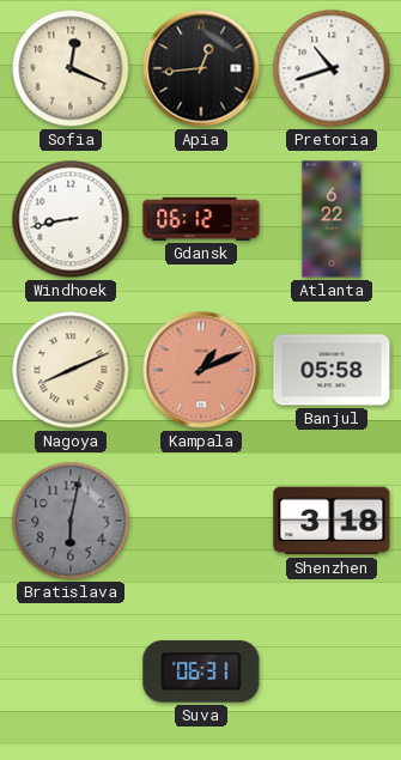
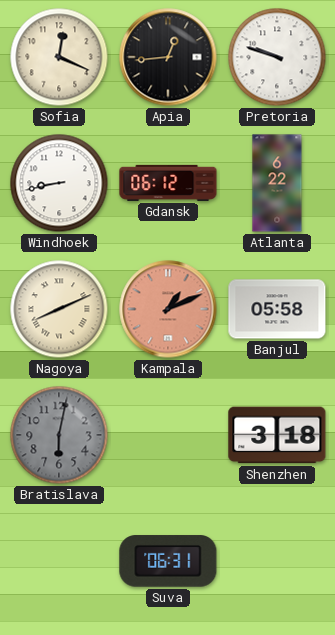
Pretoria: 10:42 -> 9:48 (277, 57)
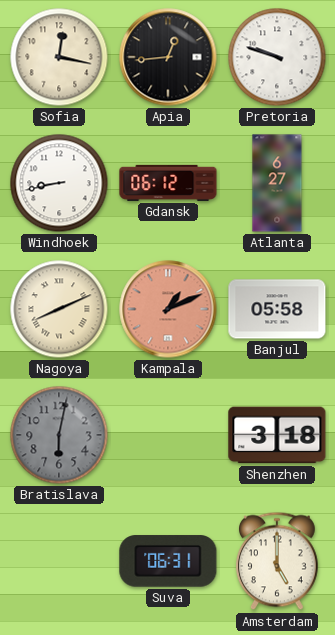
Sofia: 12:19 -> 12:17 (59, 57)
Atlanta: 6:22 -> 6:27 (277, 183)
Amsterdam: none -> 5:00 (278, 561)
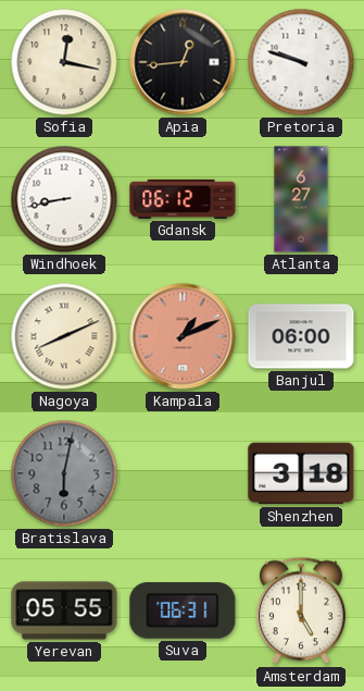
Banjul: 05:58 -> 06:00 (301, 336)
Yerevan: none -> 05:55 (64, 610)
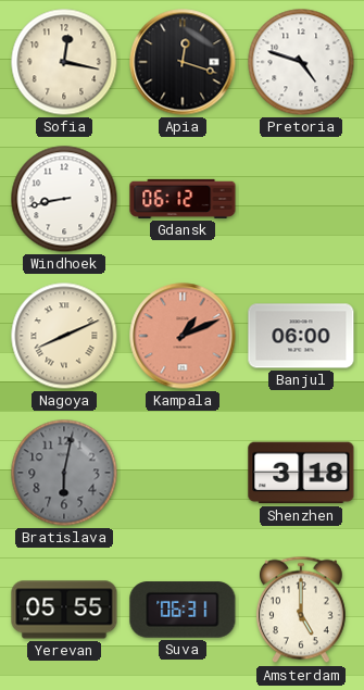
Apia: 12:44 -> 12:18 (183, 62)
Pretoria: 9:48 -> 4:48 (301, 62)
Atlanta: 6:27 -> none (301, 199)
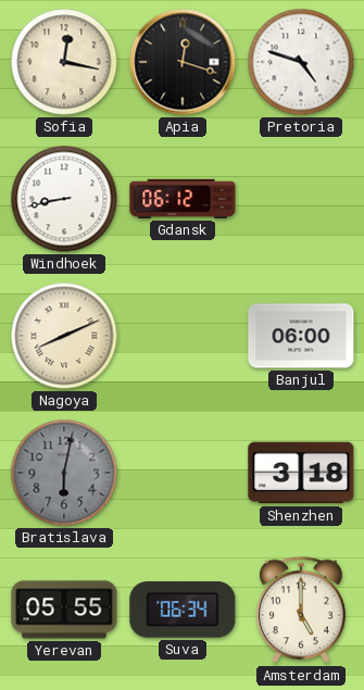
Kampala: 1:11 -> none (183, 336)
Suva: 06:31 -> 06:34 (183, 610)
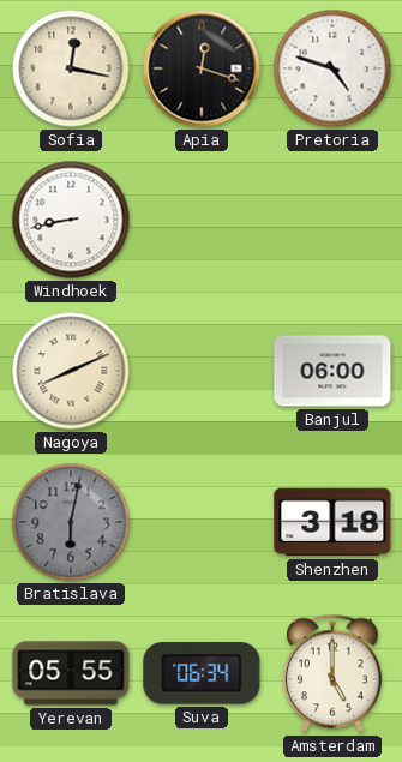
Gdansk: 06:12 -> none (183, 199)
